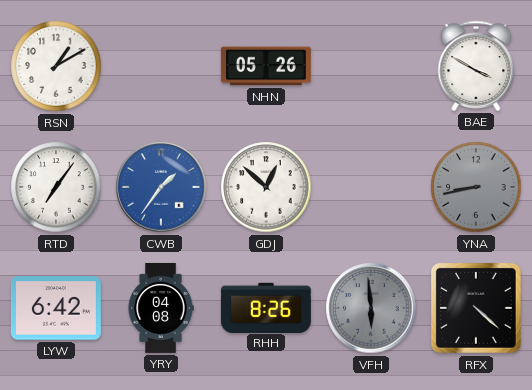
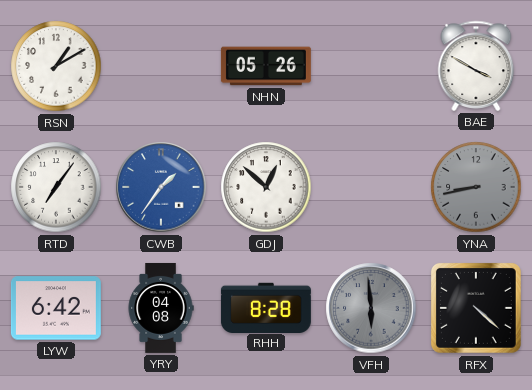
RHH: 8:26 -> 8:28 (266, 307)
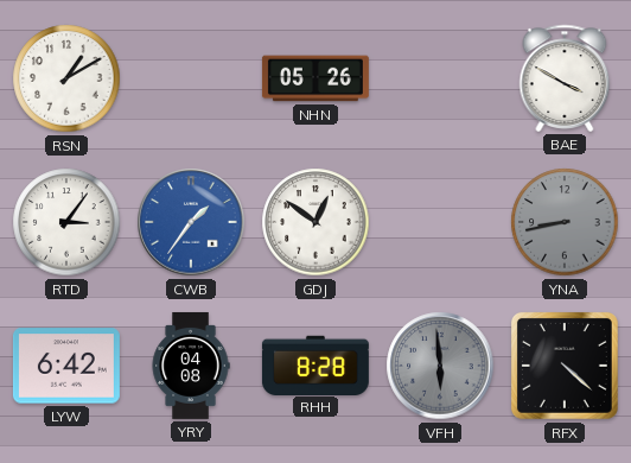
RTD: 7:06 -> 3:06 (66, 222)
GDJ: 12:52 -> 12:51 (315, 222)
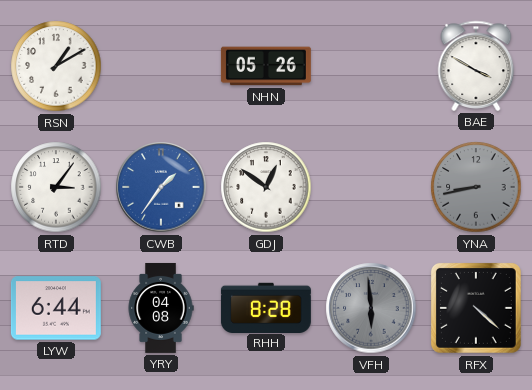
LYW: 6:42 -> 6:44 (56, 308)
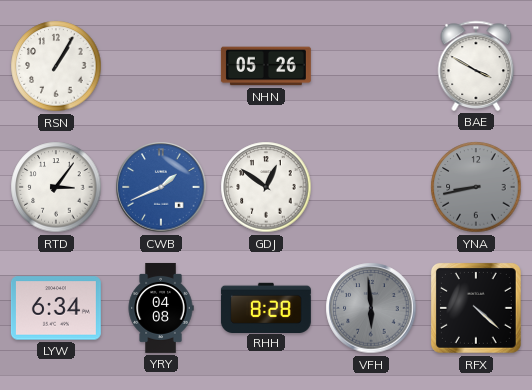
RSN: 1:10 -> 1:05 (56, 66)
CWB: 1:36 -> 1:41 (161, 187)
LYW: 6:44 -> 6:34 (56, 308)
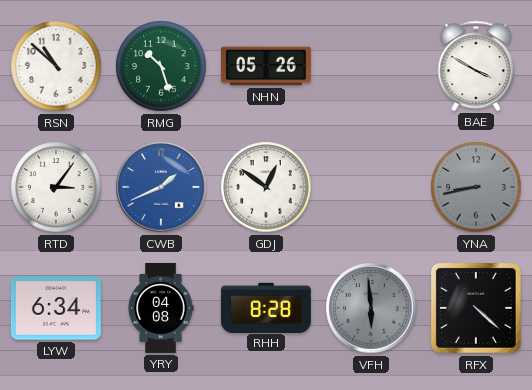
RSN: 1:05 -> 10:52 (56, 66)
RMG: none -> 10:27 (161, 66)
